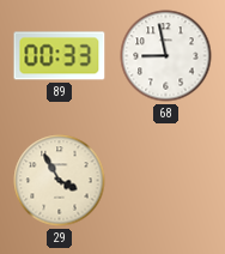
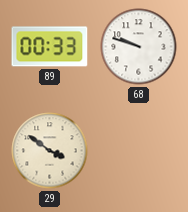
68: 8:58 -> 9:48 (139, 47)
29: 3:55 -> 3:51 (50, 151)
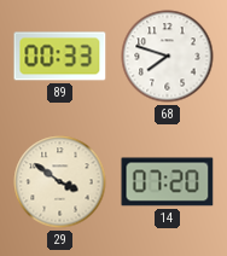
68: 9:48 -> 7:48 (168, 57)
14: none -> 07:20 (168, 182)
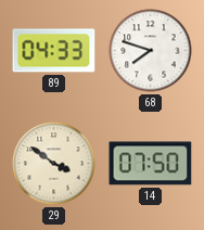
89: 00:33 -> 04:33 (54, 51)
14: 07:20 -> 07:50 (151, 164)
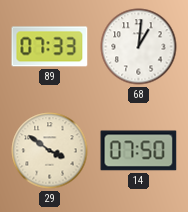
89: 04:33 -> 07:33 (50, 47)
68: 7:48 -> 1:01 (139, 47)
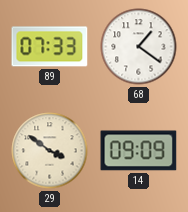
68: 1:01 -> 1:21 (139, 47)
14: 07:50 -> 09:09 (139, 151)
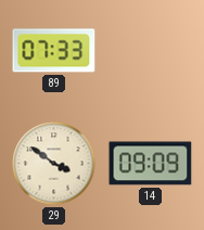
68: 1:21 -> none (139, 47)
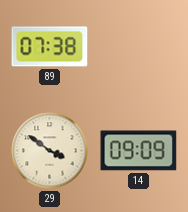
89: 07:33 -> 07:38 (50, 47)
